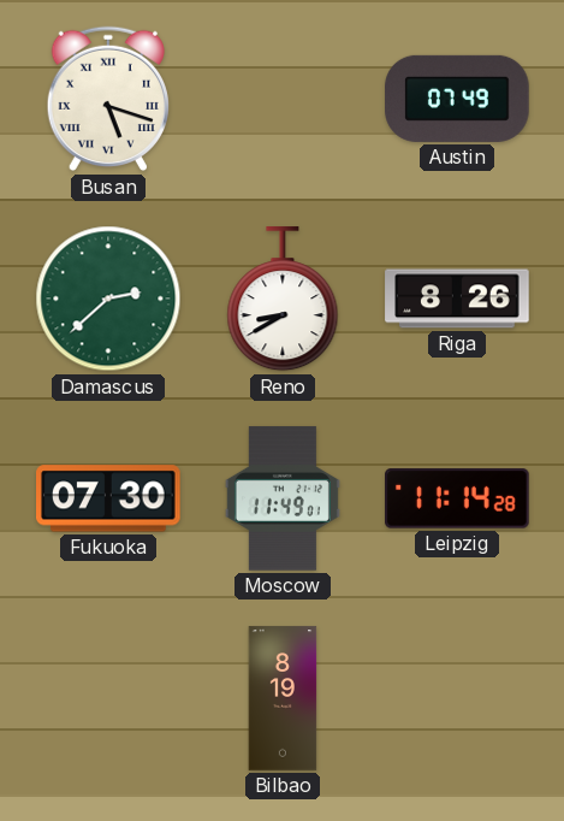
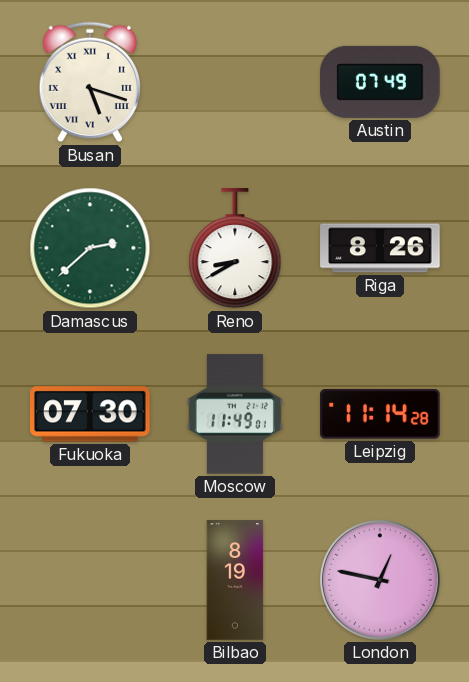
London: none -> 12:47 (380, 580)
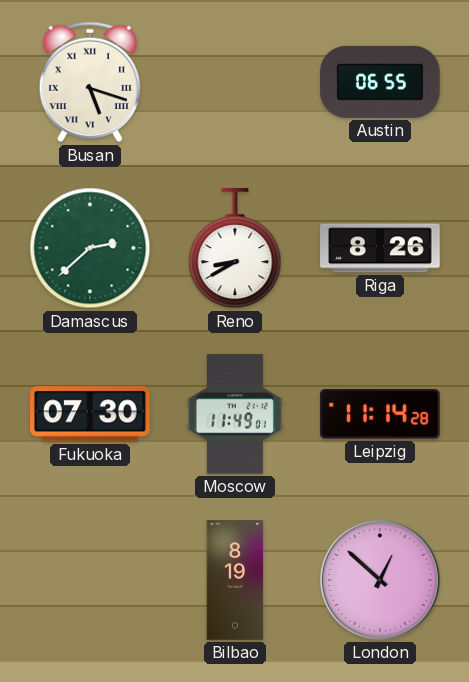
Austin: 07:49 -> 06:55 (380, 82)
London: 12:47 -> 12:52 (380, 580)
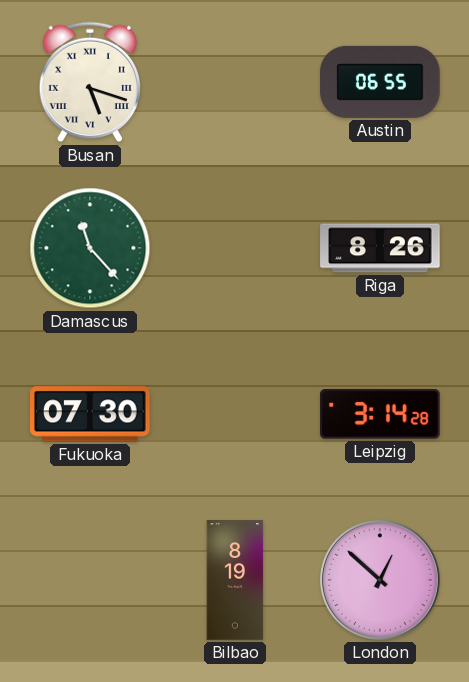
Damascus: 2:38 -> 11:23 (90, 248)
Reno: 8:40 -> none (235, 249)
Moscow: 11:49 -> none (235, 414)
Leipzig: 11:14 -> 3:14 (380, 414)
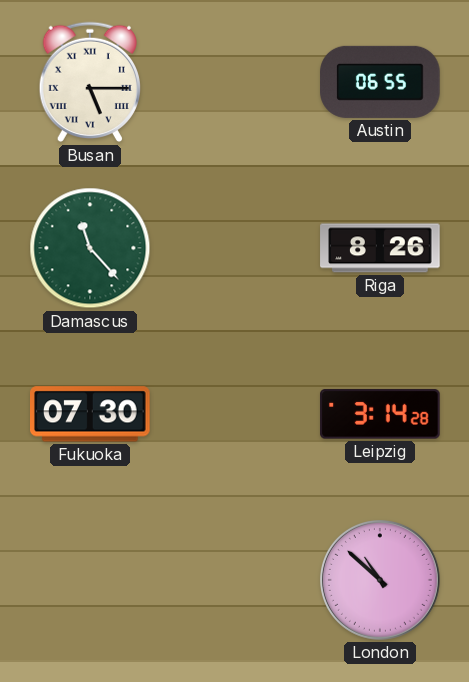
Busan: 5:18 -> 5:15 (89, 82)
Bilbao: 8:19 -> none (235, 580)
London: 12:52 -> 10:52 (380, 580)
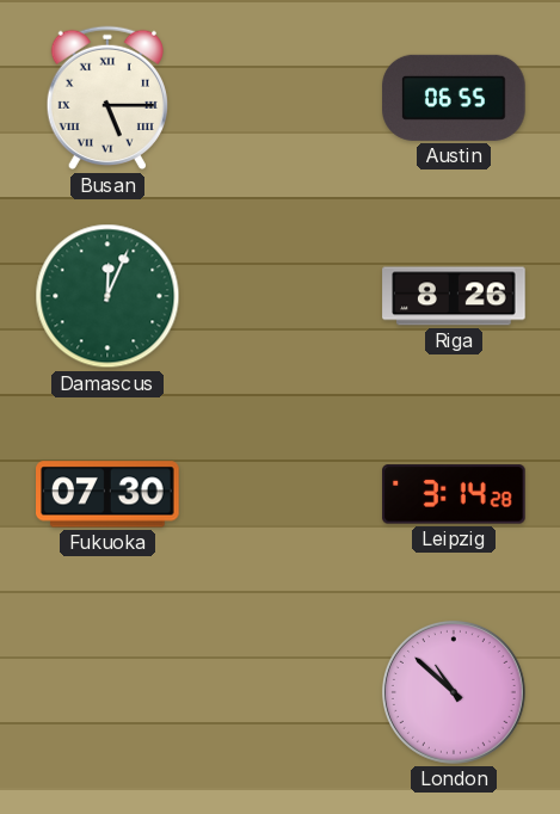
Damascus: 11:23 -> 12:04 (107, 296)
